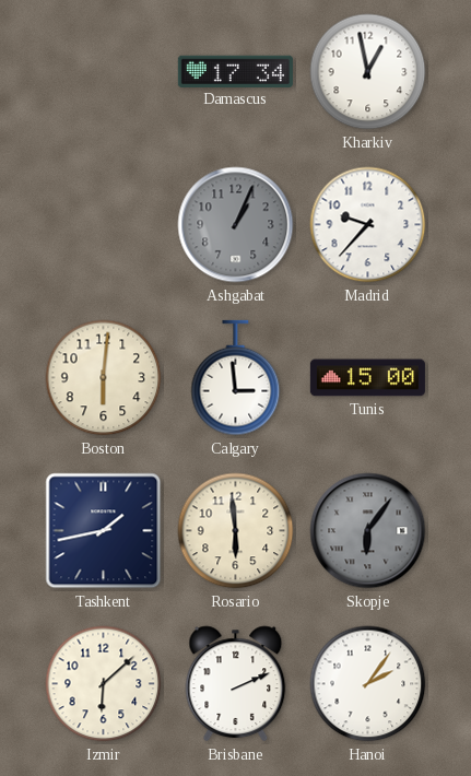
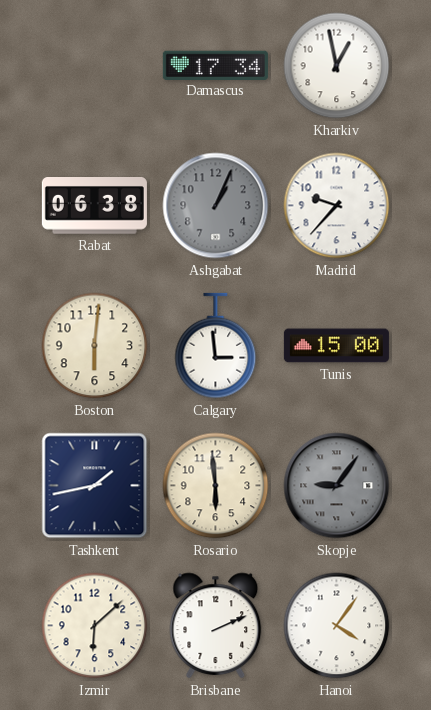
Rabat: none -> 06:38 (94, 206)
Skopje: 6:06 -> 9:06 (337, 486)
Hanoi: 2:06 -> 4:06 (337, 626)
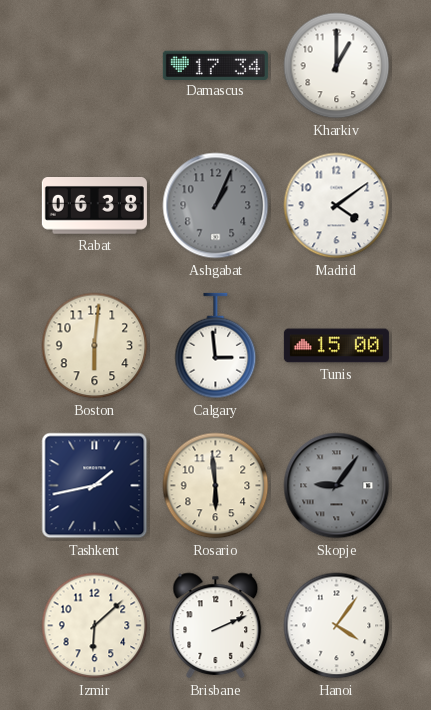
Kharkiv: 12:58 -> 1:00 (337, 66)
Madrid: 9:37 -> 4:09 (337, 206)
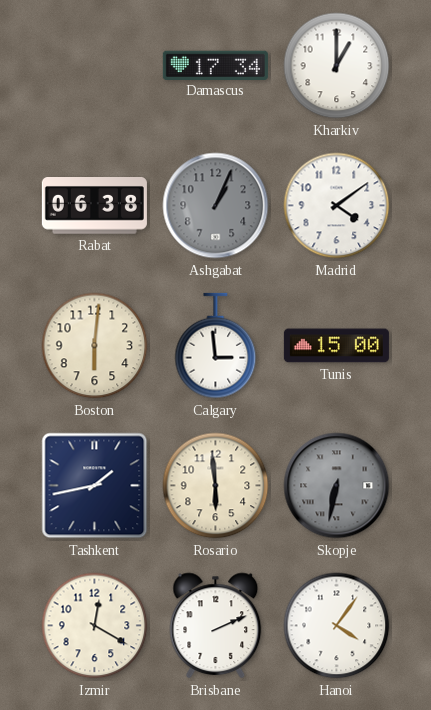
Skopje: 9:06 -> 6:32 (337, 486)
Izmir: 6:08 -> 12:20 (95, 626)
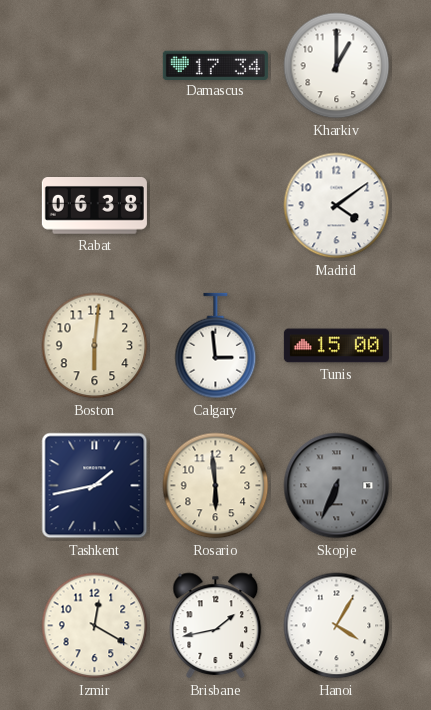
Ashgabat: 1:04 -> none (216, 206)
Skopje: 6:32 -> 6:34 (337, 486)
Brisbane: 2:11 -> 1:43 (216, 626)
Hanoi: 4:06 -> 4:05 (337, 626)
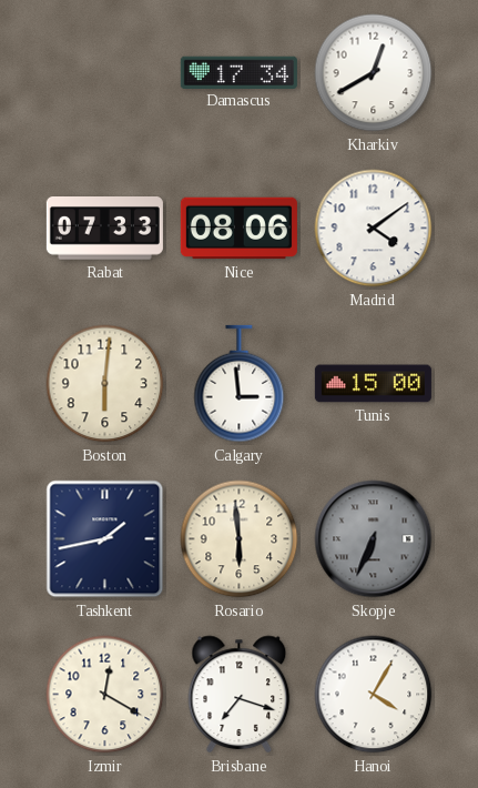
Kharkiv: 1:00 -> 12:40 (374, 73)
Rabat: 06:38 -> 07:33 (104, 229)
Nice: none -> 08:06 (238, 229)
Brisbane: 1:43 -> 7:18 (240, 695)
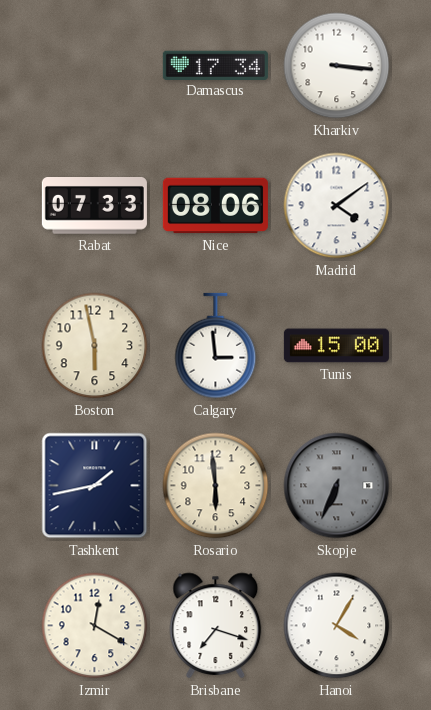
Kharkiv: 12:40 -> 3:16 (337, 66)
Boston: 6:01 -> 5:58 (95, 346)
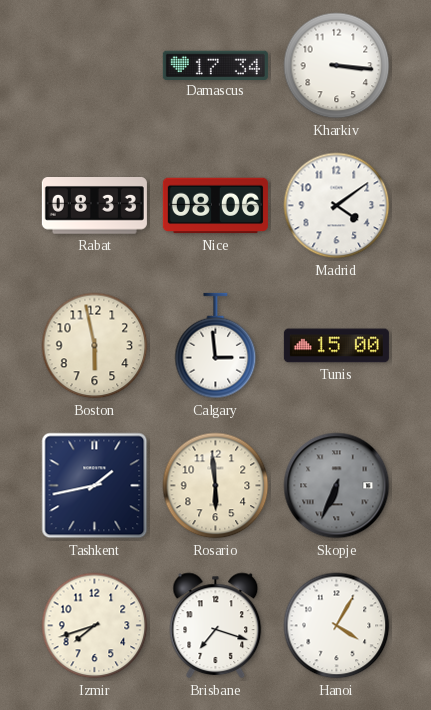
Rabat: 07:33 -> 08:33 (94, 206)
Izmir: 12:20 -> 7:42 (95, 626)
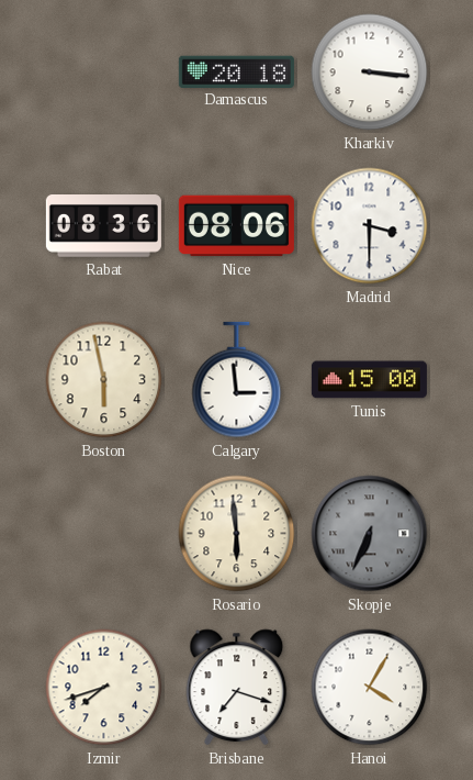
Damascus: 17:34 -> 20:18 (236, 71)
Rabat: 08:33 -> 08:36 (103, 226)
Madrid: 4:09 -> 3:30 (370, 226)
Tashkent: 1:43 -> none (95, 486)
